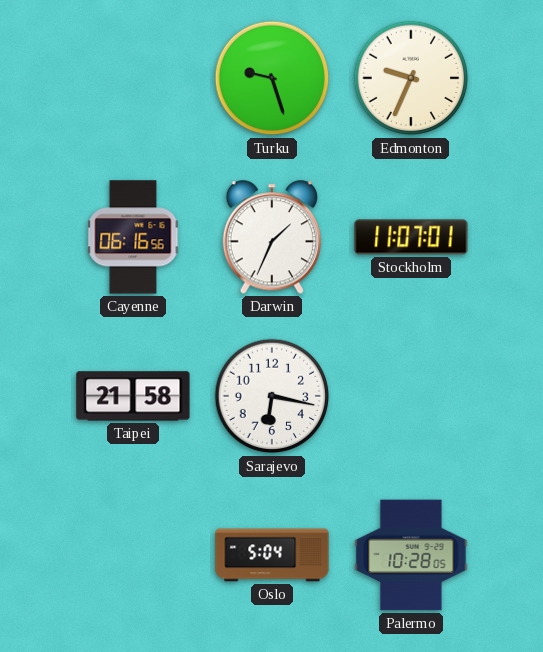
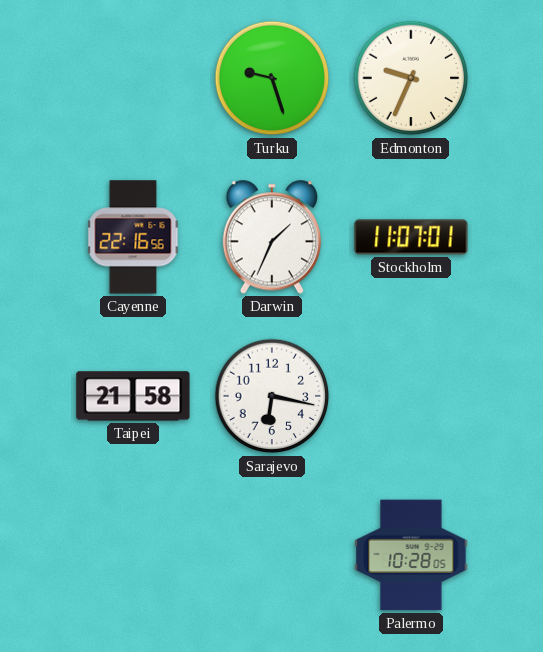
Cayenne: 06:16 -> 22:16 (133, 237)
Oslo: 5:04 -> none (272, 555)
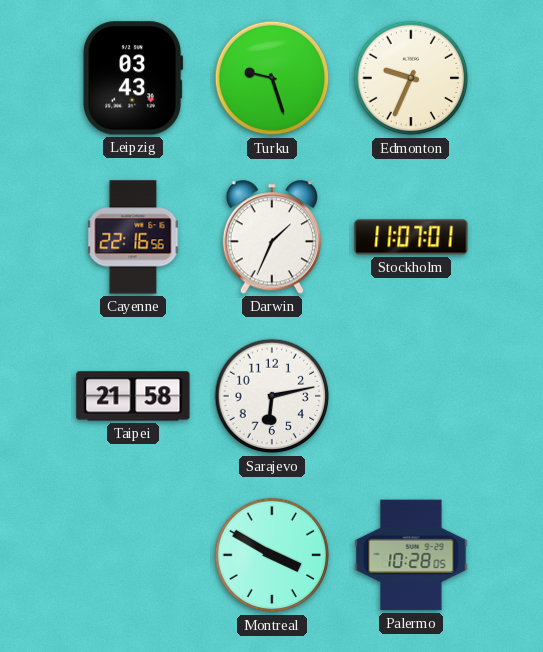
Leipzig: none -> 03:43 (134, 78)
Sarajevo: 6:17 -> 6:13 (272, 396)
Montreal: none -> 3:50 (272, 555)
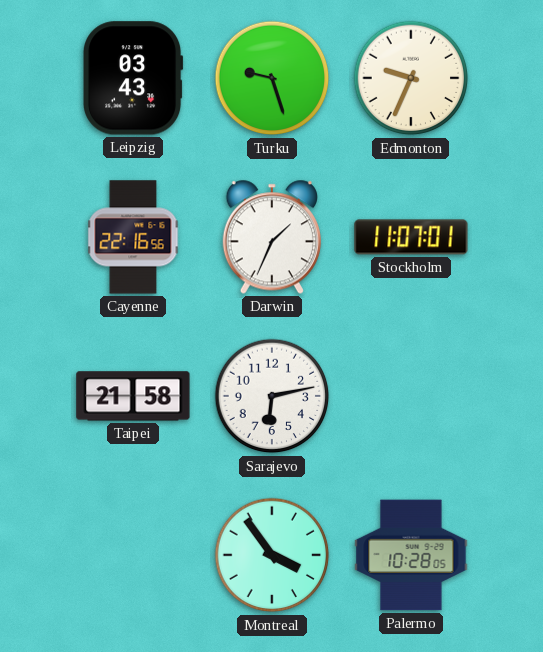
Montreal: 3:50 -> 3:54 (272, 555)
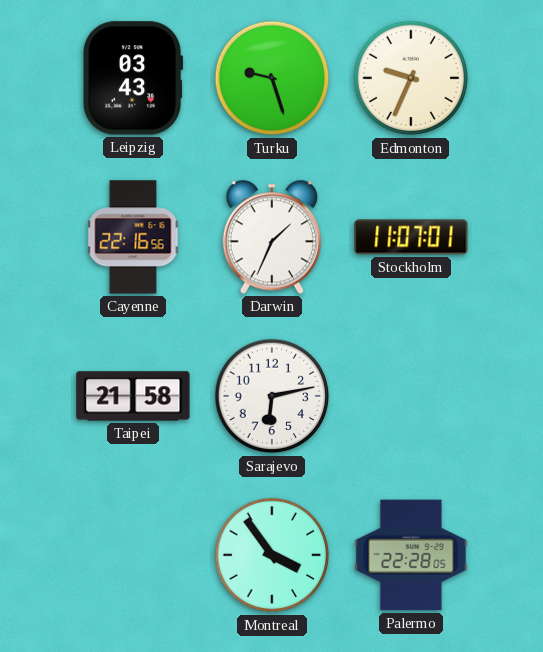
Palermo: 10:28 -> 22:28 (411, 555)
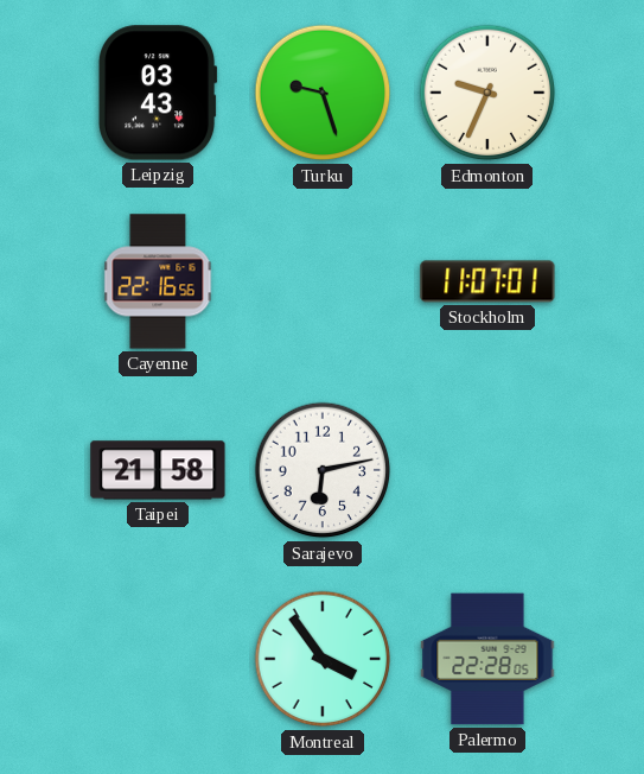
Darwin: 1:34 -> none (272, 237)
